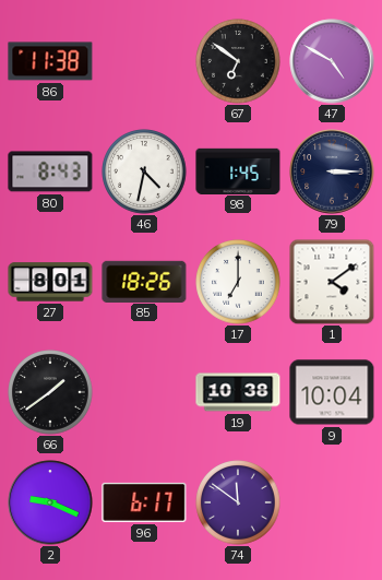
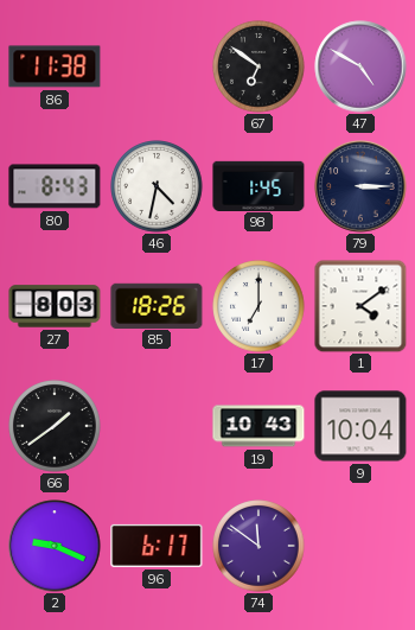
27: 8:01 -> 8:03 (55, 306)
19: 10:38 -> 10:43 (258, 426)
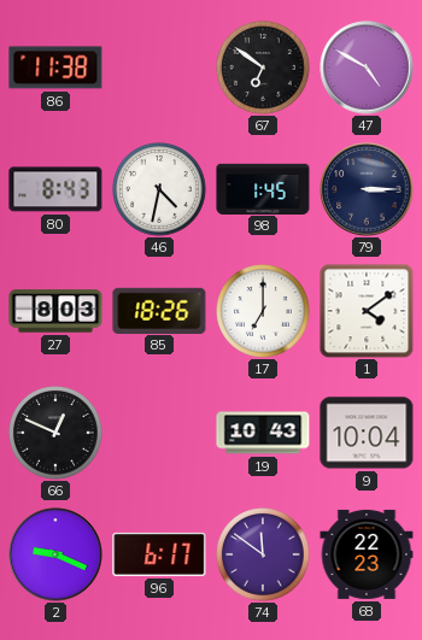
66: 1:39 -> 12:49 (55, 433)
68: none -> 22:23 (367, 554)
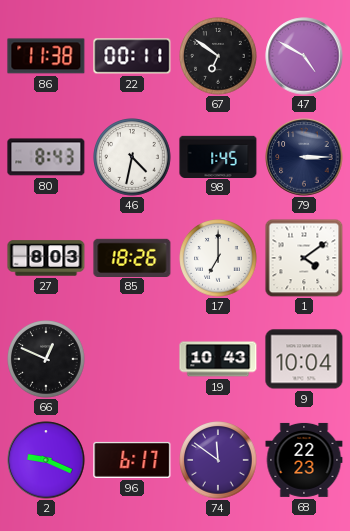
22: none -> 00:11 (132, 56)
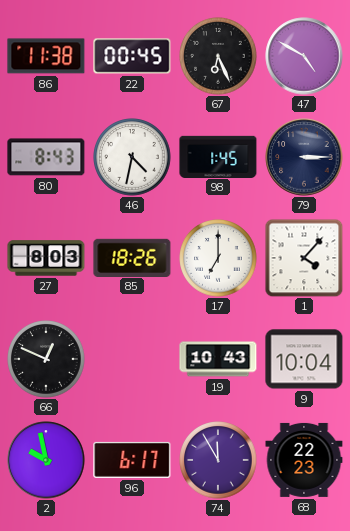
22: 00:11 -> 00:45 (132, 56)
67: 6:51 -> 6:26 (218, 56)
1: 4:09 -> 4:07 (304, 258)
2: 9:19 -> 9:58 (46, 460)
74: 11:51 -> 11:55 (218, 460)
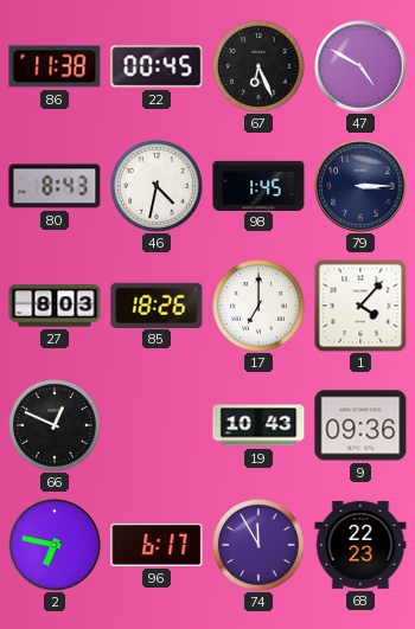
9: 10:04 -> 09:36 (360, 425)
2: 9:58 -> 6:47 (55, 545)
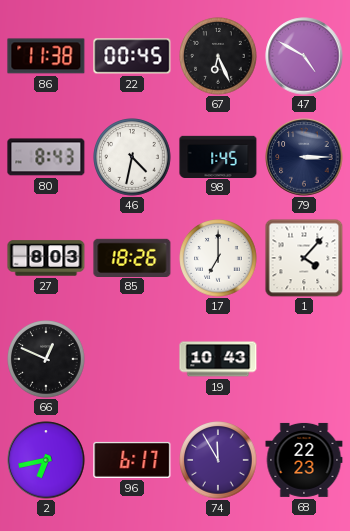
9: 09:36 -> none (360, 425)
2: 6:47 -> 6:43 (46, 460)
